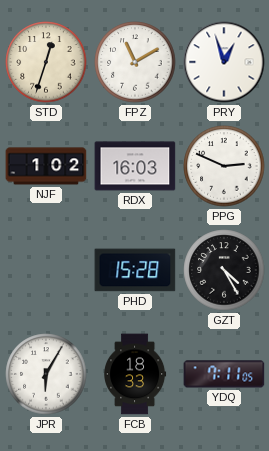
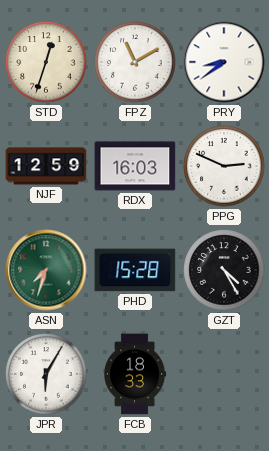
PRY: 12:57 -> 8:39 (224, 62)
NJF: 1:02 -> 12:59 (46, 166)
ASN: none -> 7:33 (46, 270)
YDQ: 7:11 -> none (224, 374)
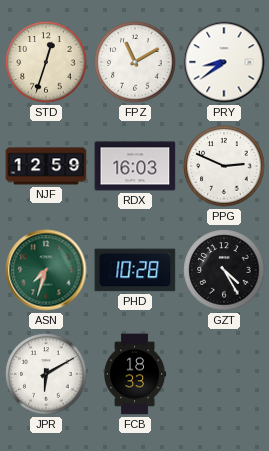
PHD: 15:28 -> 10:28 (135, 270)
JPR: 6:05 -> 6:10 (46, 374)
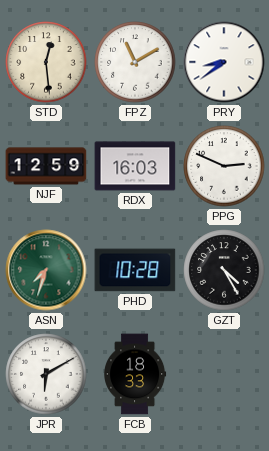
STD: 12:33 -> 12:29 (46, 62)
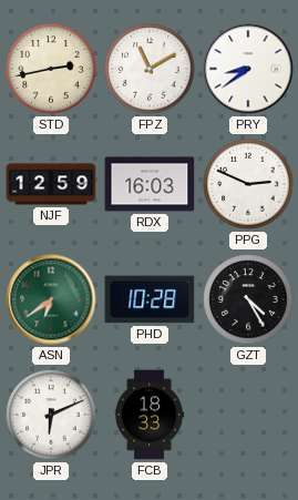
STD: 12:29 -> 2:43 (51, 69)
ASN: 7:33 -> 6:39 (51, 299)
JPR: 6:10 -> 6:11 (51, 415)
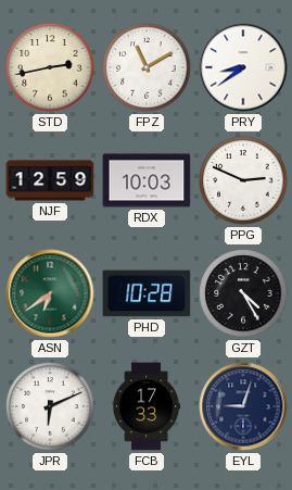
RDX: 16:03 -> 10:03 (147, 180)
FCB: 18:33 -> 17:33 (148, 406)
EYL: none -> 9:03 (243, 406)
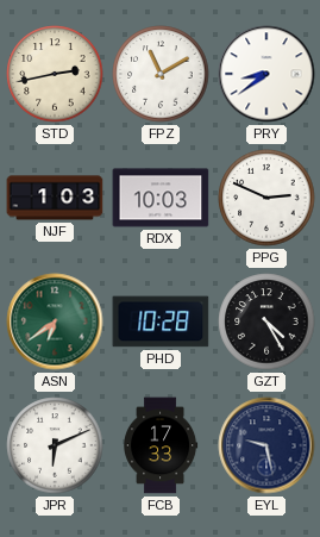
NJF: 12:59 -> 1:03 (55, 198)
EYL: 9:03 -> 9:28 (266, 445)
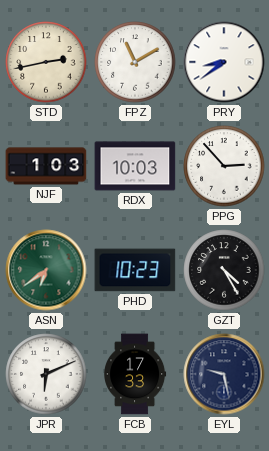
PPG: 2:49 -> 2:53 (224, 166)
PHD: 10:28 -> 10:23 (135, 270)
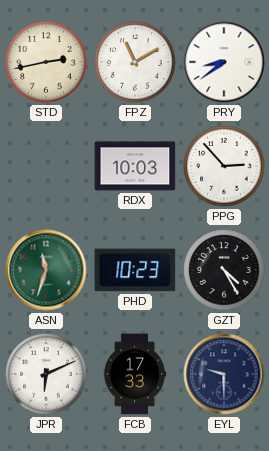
NJF: 1:03 -> none (46, 166)
ASN: 6:39 -> 11:33 (46, 270)
EYL: 9:28 -> 9:30 (224, 374)
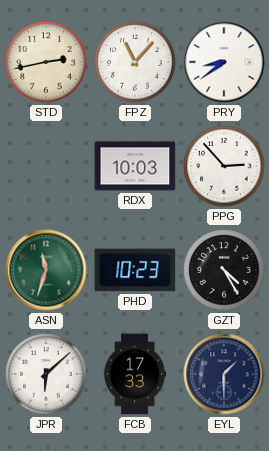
FPZ: 11:10 -> 11:07 (135, 62)
JPR: 6:11 -> 6:08 (46, 374)
EYL: 9:30 -> 1:30 (224, 374)
